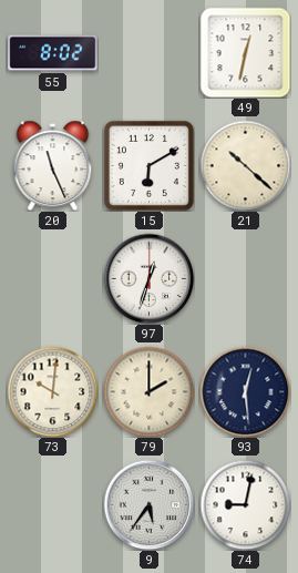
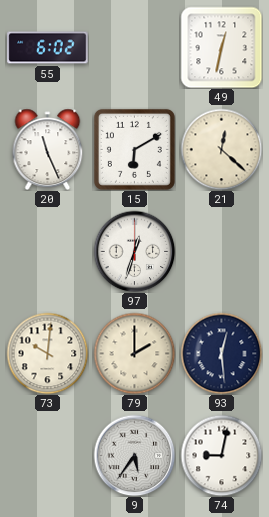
55: 8:02 -> 6:02 (48, 48)
21: 10:22 -> 12:22 (221, 149)
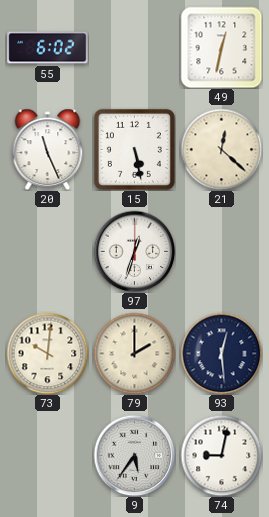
15: 6:10 -> 5:28 (134, 149)
